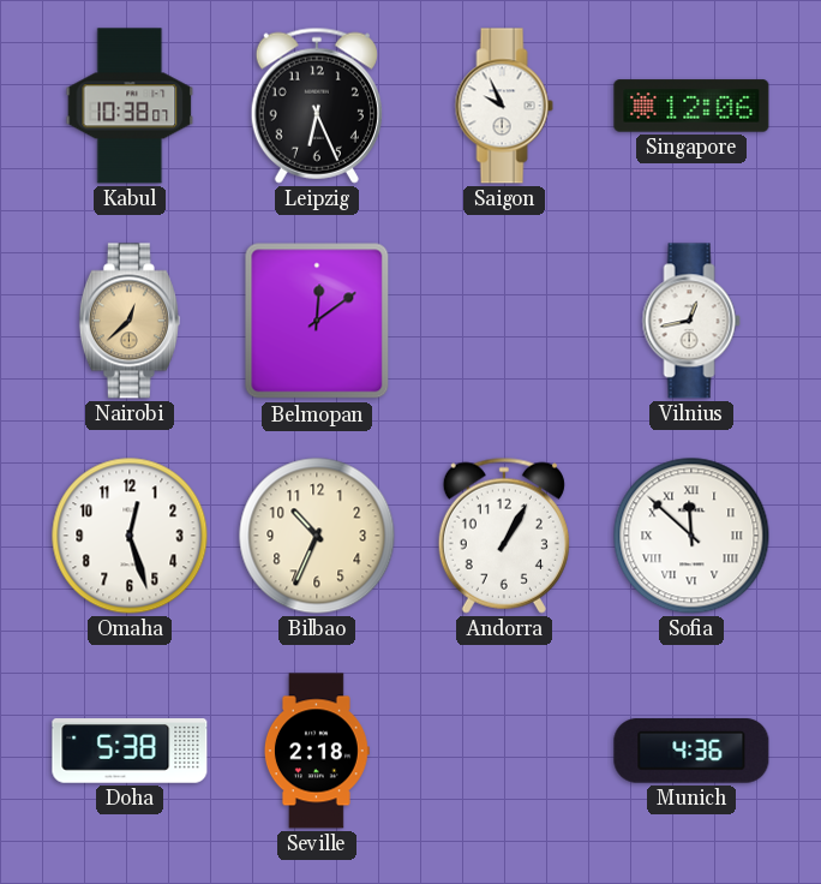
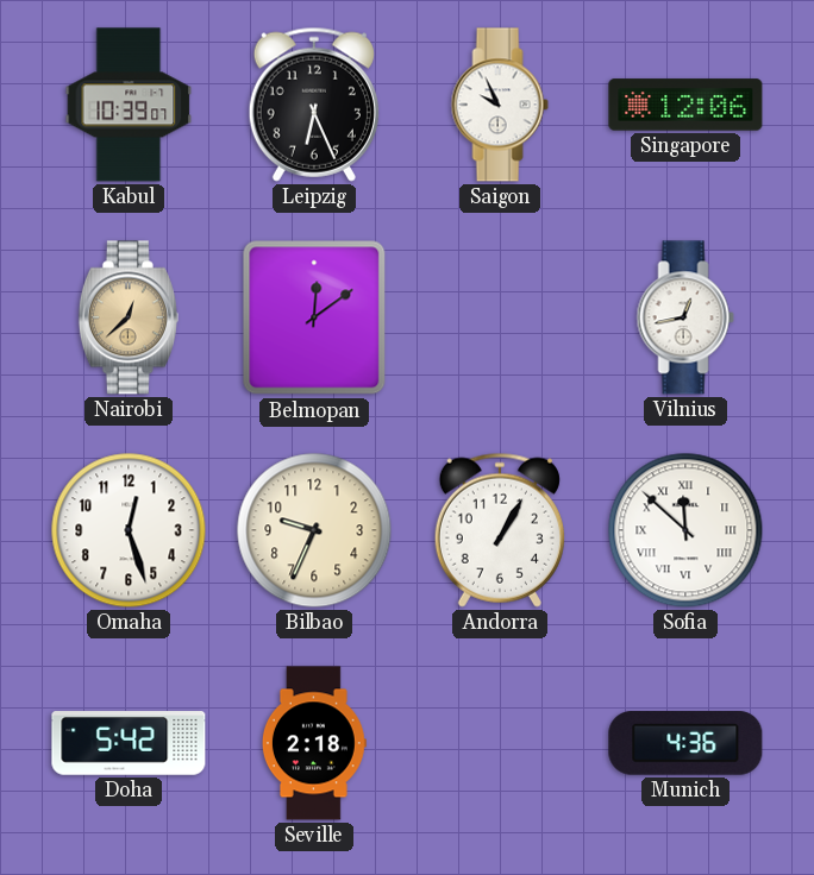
Kabul: 10:38 -> 10:39 (129, 105)
Bilbao: 10:34 -> 9:34 (314, 530)
Doha: 5:38 -> 5:42 (129, 743)
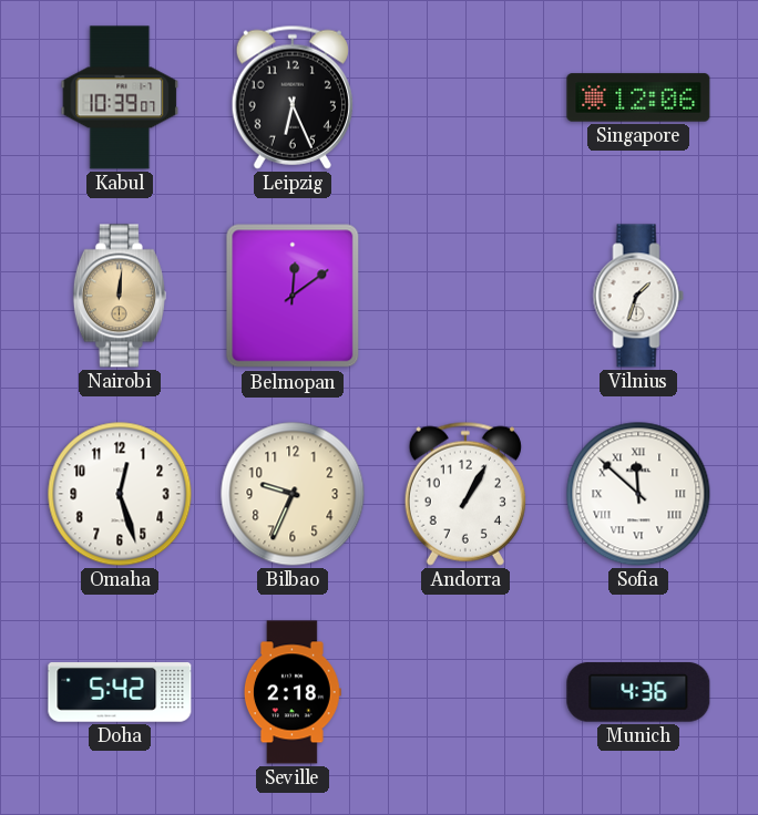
Saigon: 9:56 -> none (500, 105)
Nairobi: 12:38 -> 12:01 (120, 296)
Vilnius: 12:43 -> 1:33 (638, 296)
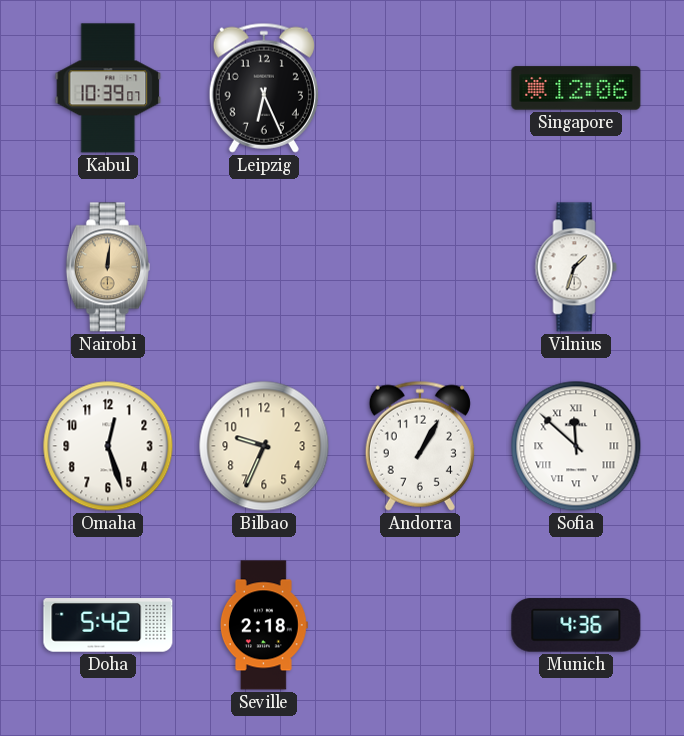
Belmopan: 12:09 -> none (293, 296)
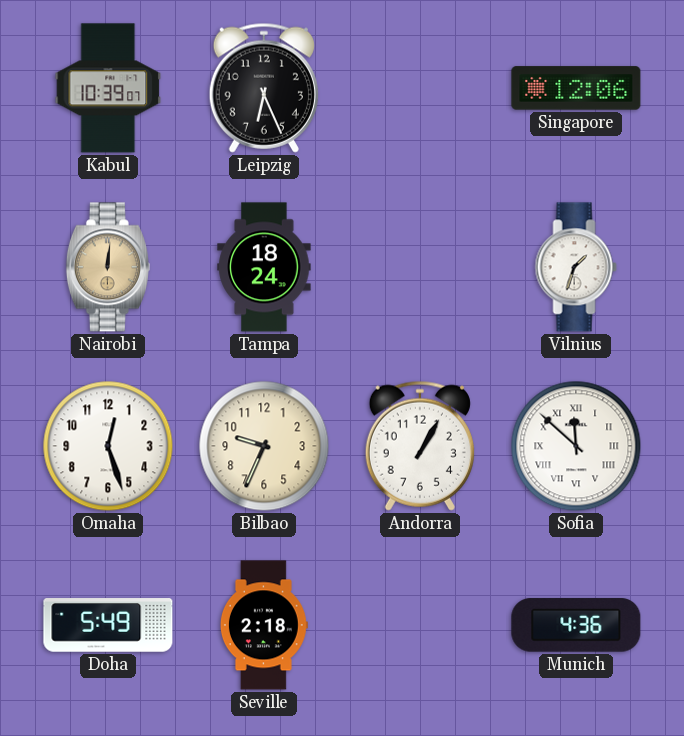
Tampa: none -> 18:24 (264, 267)
Doha: 5:42 -> 5:49 (108, 625)
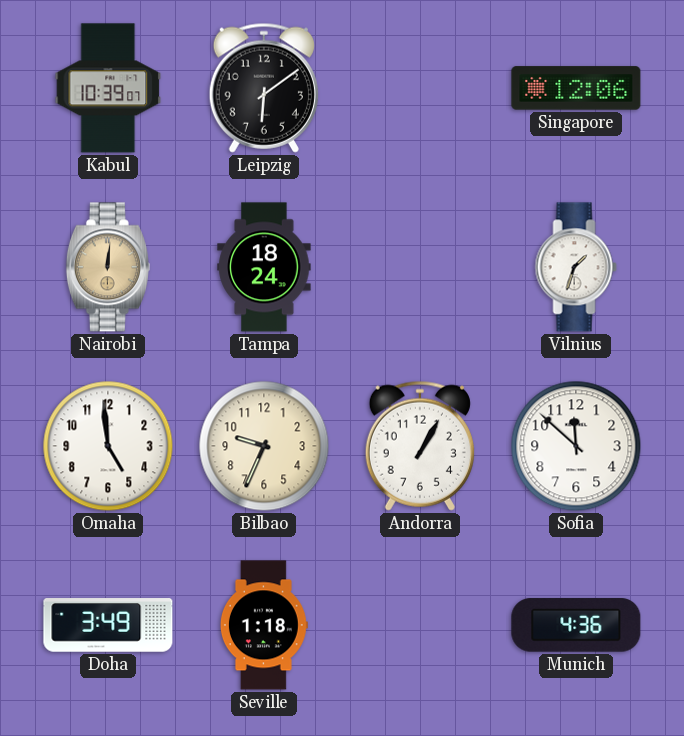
Leipzig: 6:26 -> 6:09 (264, 88)
Omaha: 12:27 -> 4:59 (108, 446)
Sofia numerals: Roman -> Arabic (576, 446)
Doha: 5:49 -> 3:49 (108, 625)
Seville: 2:18 -> 1:18 (264, 625)
